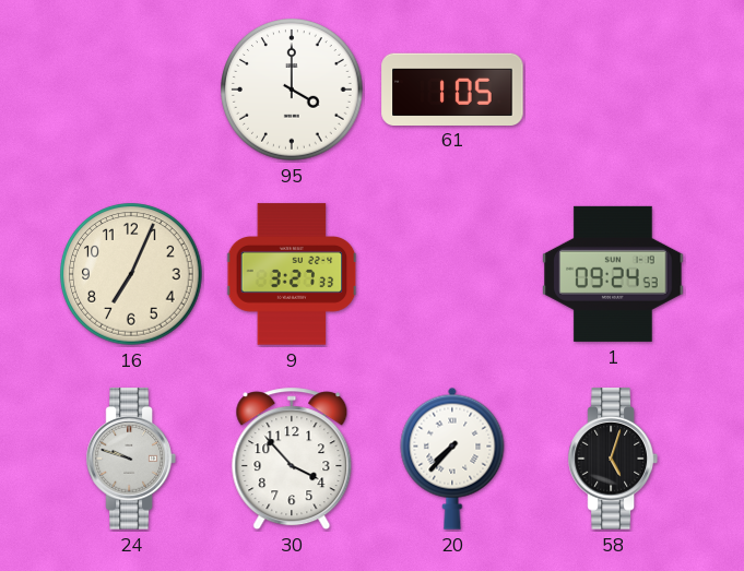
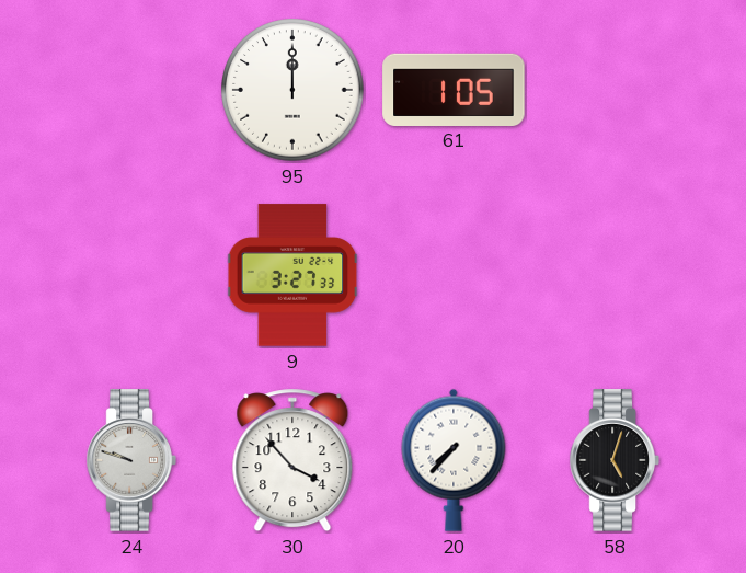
95: 4:00 -> 12:00 (292, 90)
16: 7:04 -> none (131, 274)
1: 09:24 -> none (613, 274)
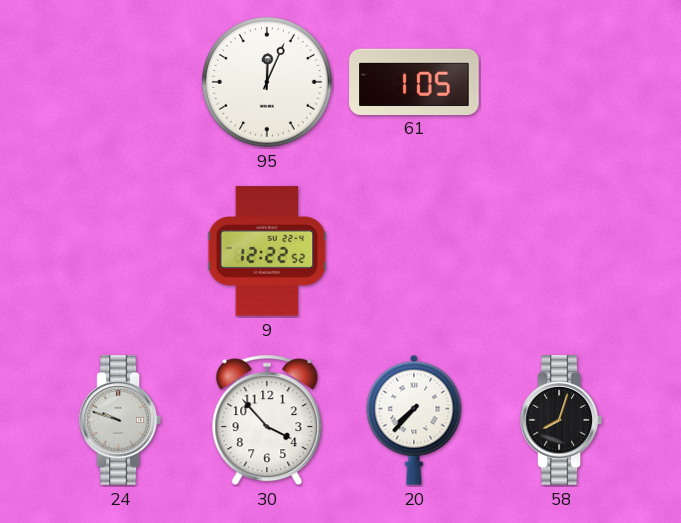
95: 12:00 -> 12:04 (267, 82)
9: 3:27 -> 12:22 (267, 251)
58: 5:03 -> 8:03 (561, 420)
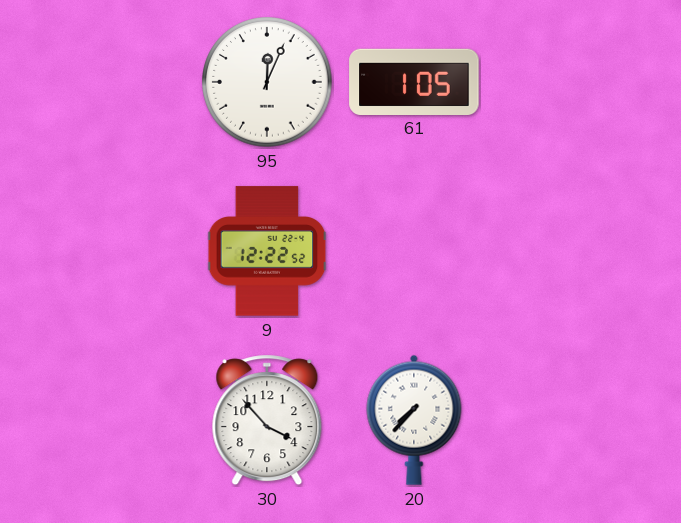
24: 9:48 -> none (120, 420)
58: 8:03 -> none (561, 420)
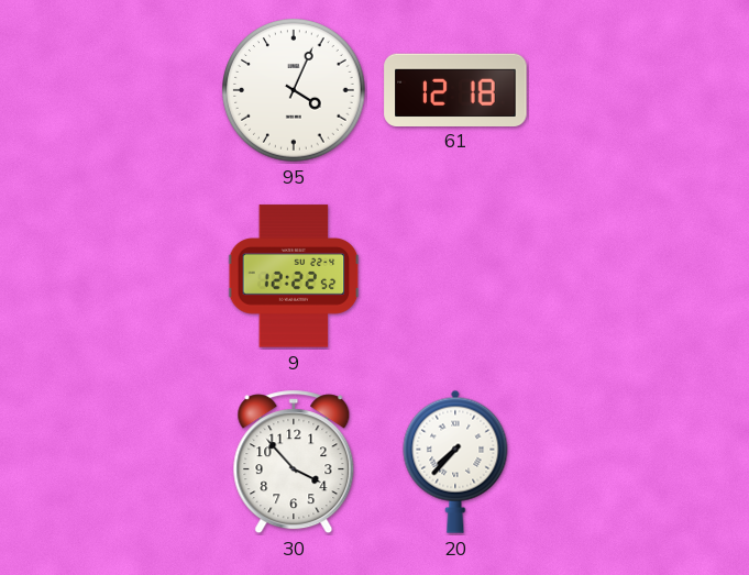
95: 12:04 -> 4:04 (294, 90)
61: 1:05 -> 12:18 (455, 89)
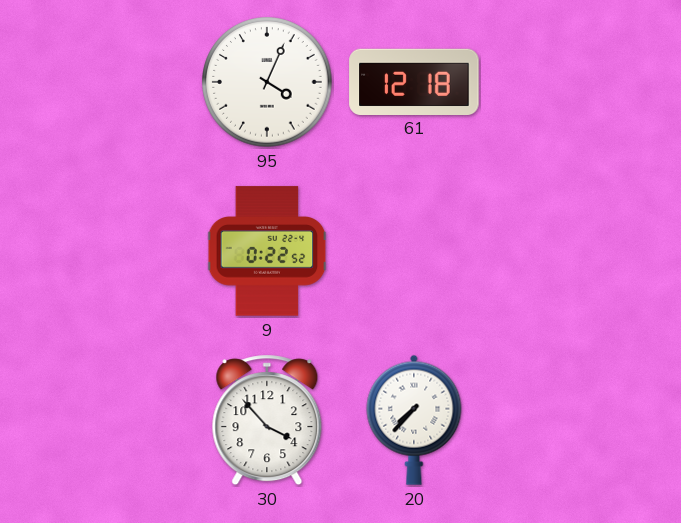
9: 12:22 -> 0:22 (267, 251)
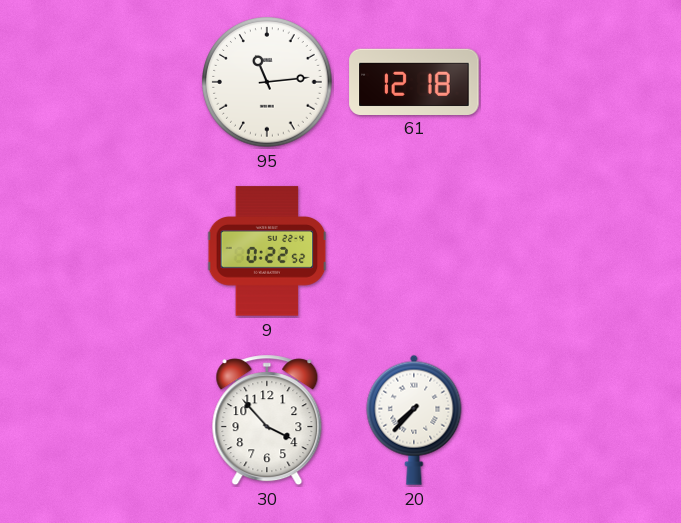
95: 4:04 -> 11:14 (267, 82)
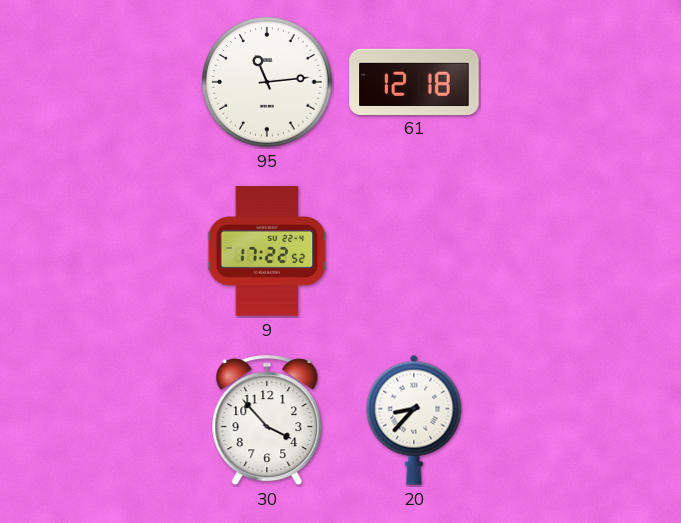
9: 0:22 -> 17:22 (267, 251)
20: 7:37 -> 8:37 (414, 420)
